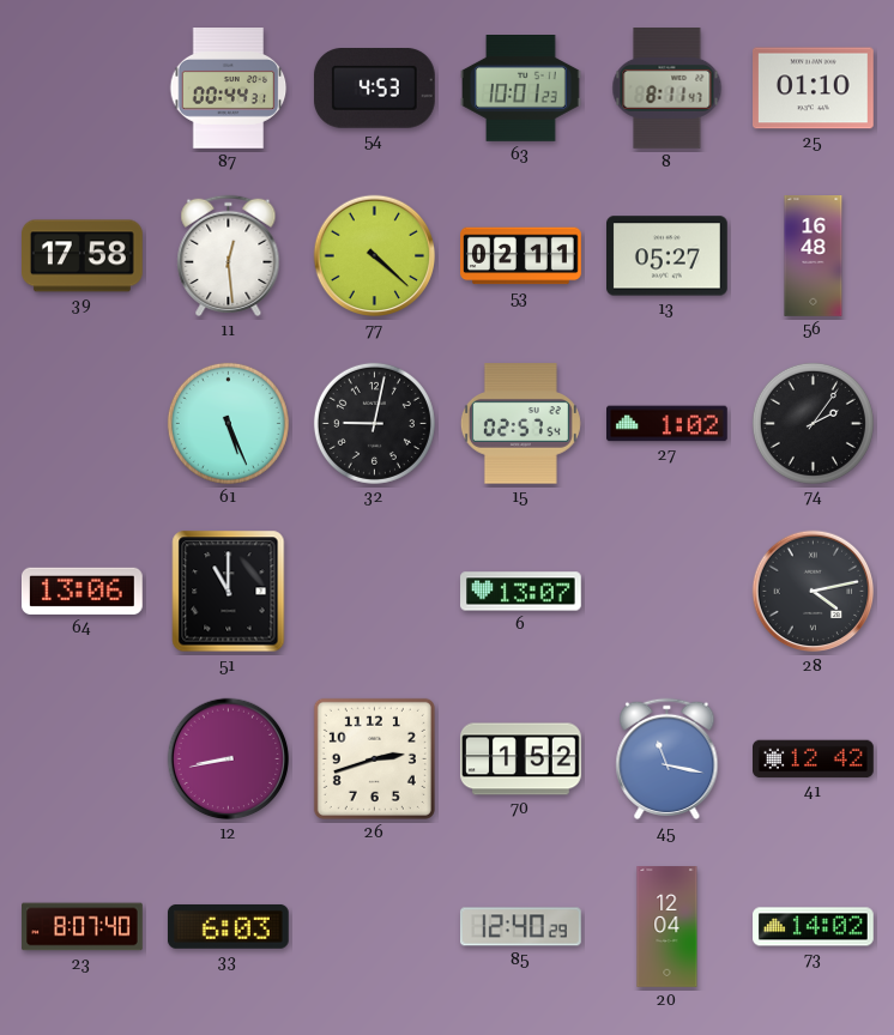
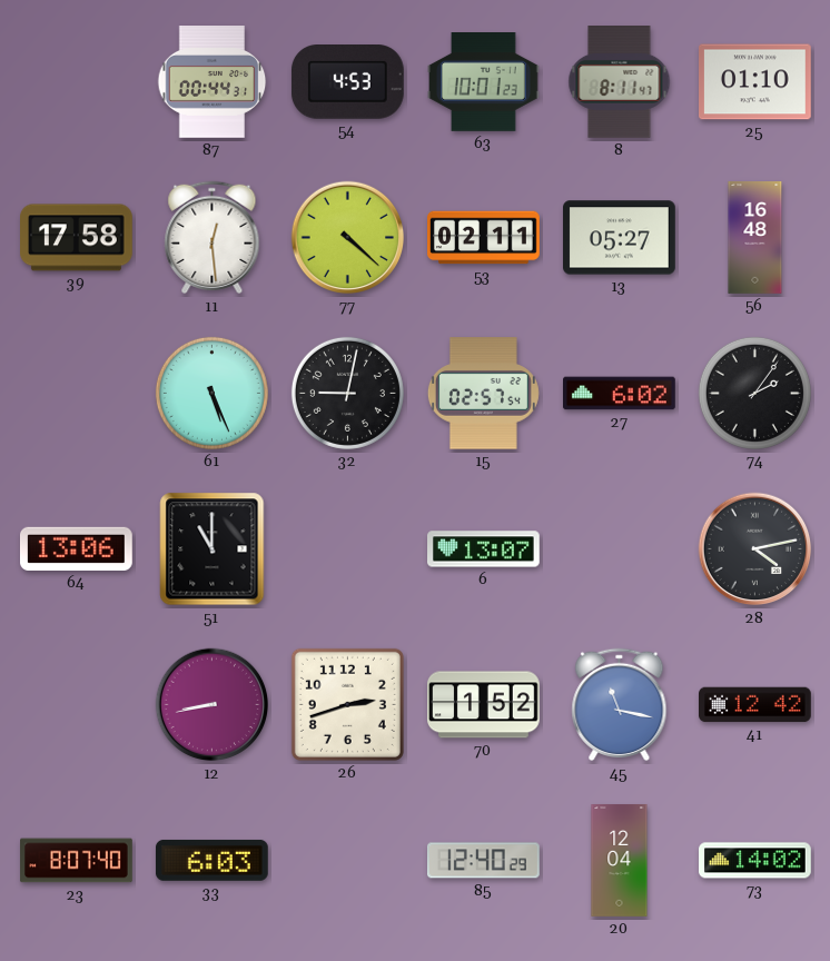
27: 1:02 -> 6:02 (620, 394)
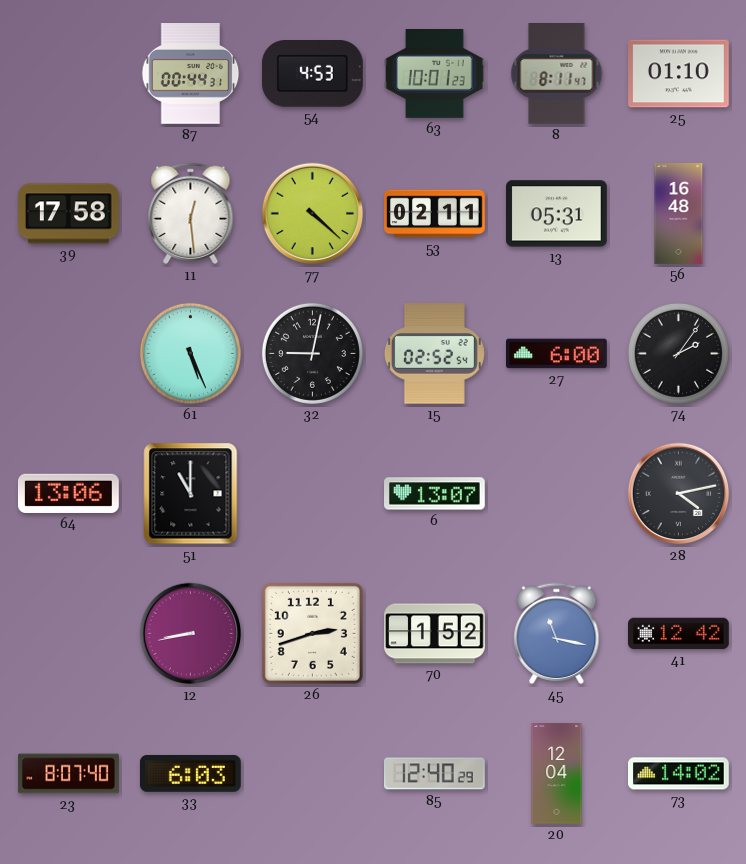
13: 05:27 -> 05:31 (557, 214)
15: 02:57 -> 02:52 (434, 354)
27: 6:02 -> 6:00 (557, 354)
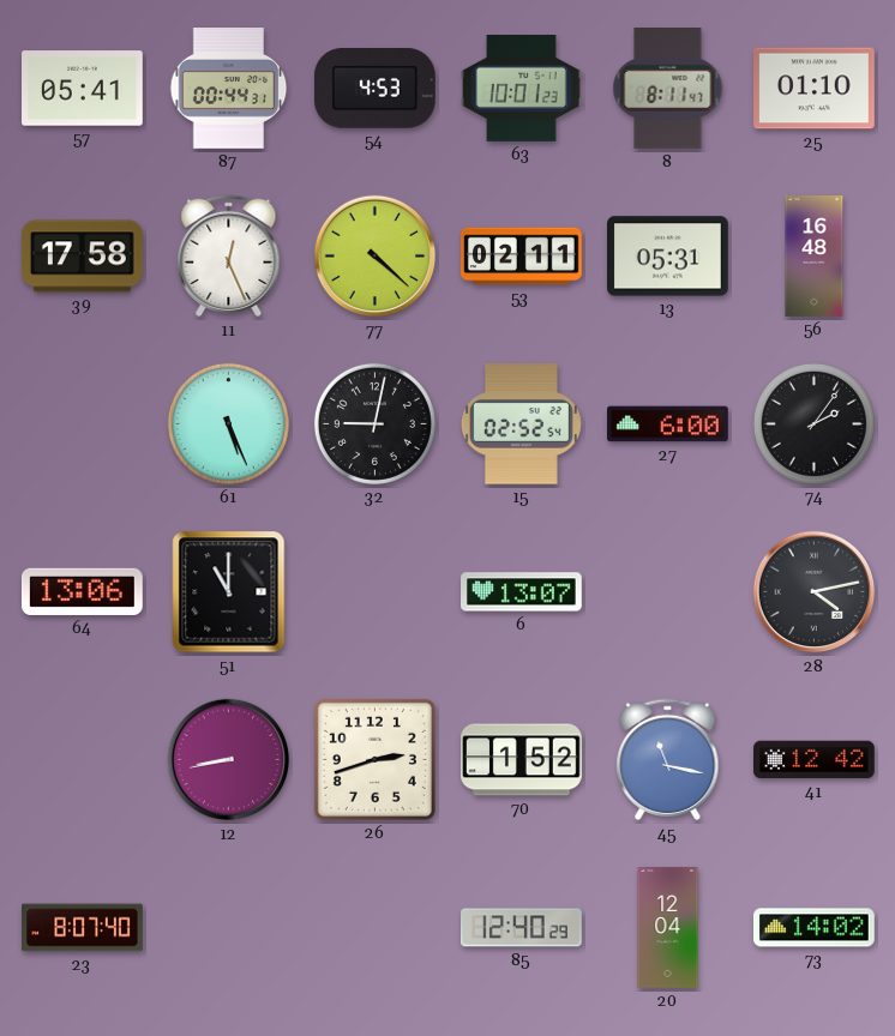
57: none -> 05:41 (83, 89)
11: 12:29 -> 12:26 (229, 257)
33: 6:03 -> none (191, 773)
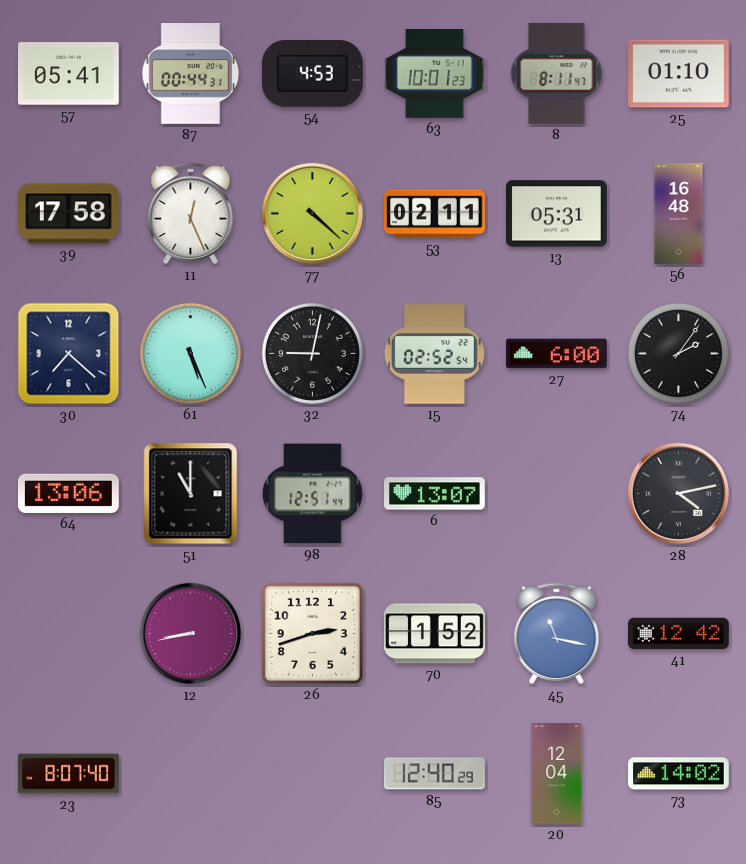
30: none -> 7:22 (69, 354)
98: none -> 12:51 (313, 494)
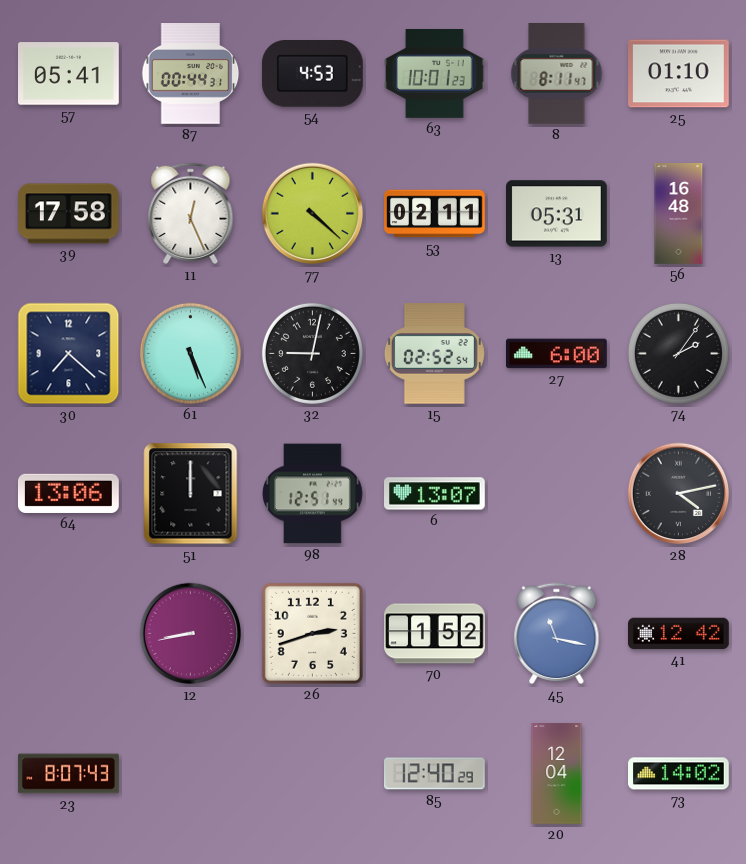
51: 11:00 -> 12:00 (191, 494)
23: 8:07:40 -> 8:07:43 (69, 774)
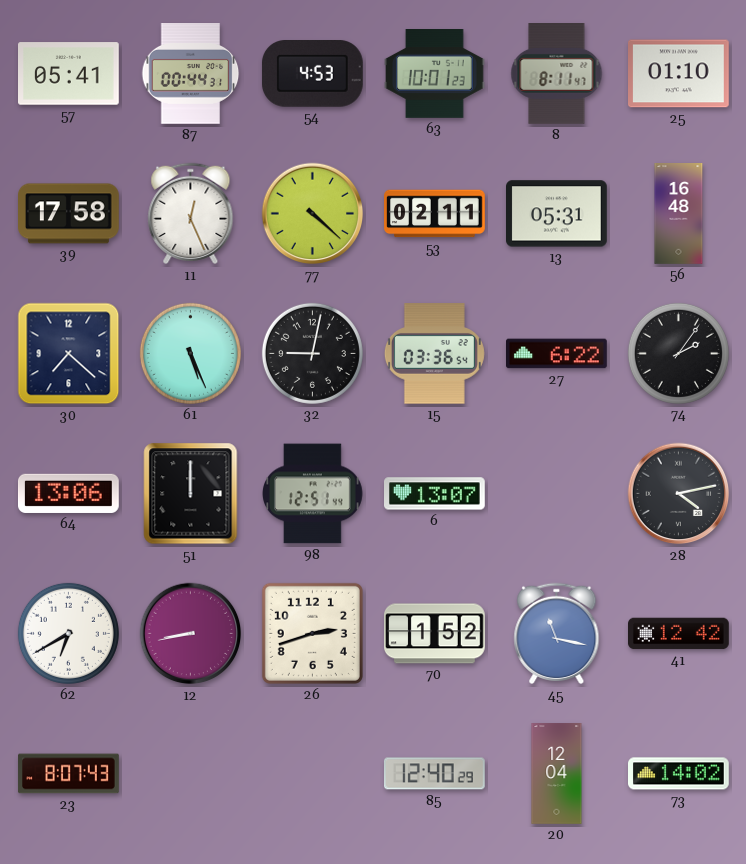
15: 02:52 -> 03:36 (434, 354)
27: 6:00 -> 6:22 (557, 354)
62: none -> 6:40 (68, 633)
